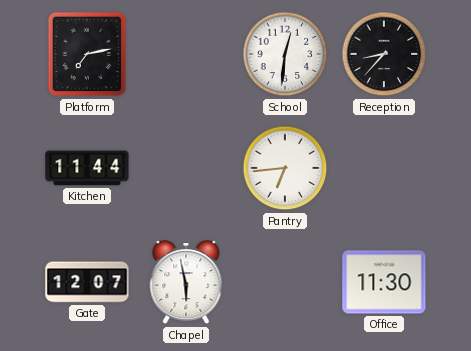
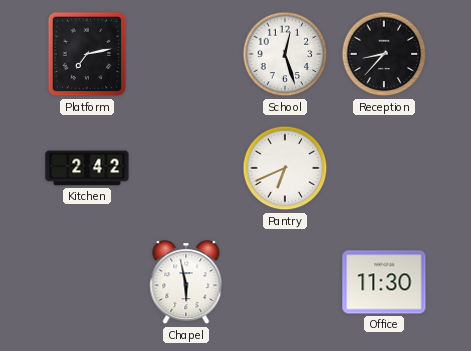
School: 12:31 -> 12:27 (285, 54)
Kitchen: 11:44 -> 2:42 (87, 168)
Pantry: 6:44 -> 6:41 (285, 168)
Gate: 12:07 -> none (87, 282)
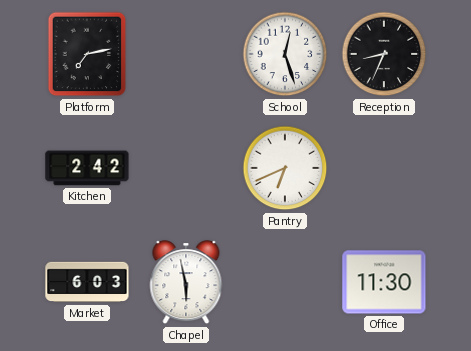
Reception: 8:37 -> 8:34 (384, 54)
Market: none -> 6:03 (87, 282)
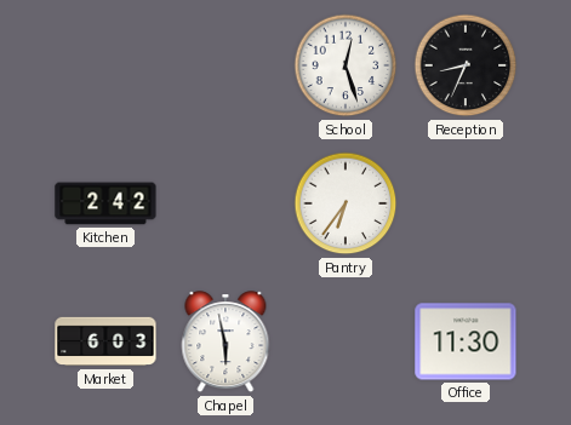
Platform: 7:13 -> none (87, 54)
Pantry: 6:41 -> 6:36 (346, 203)
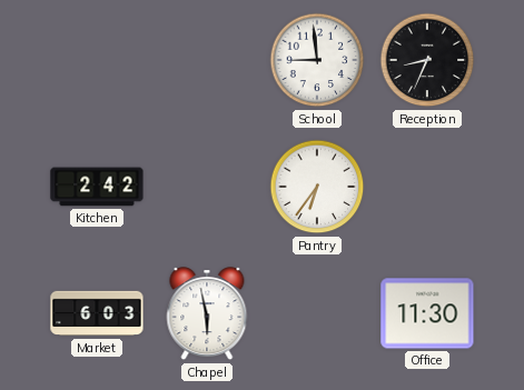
School: 12:27 -> 8:59 (317, 60)
